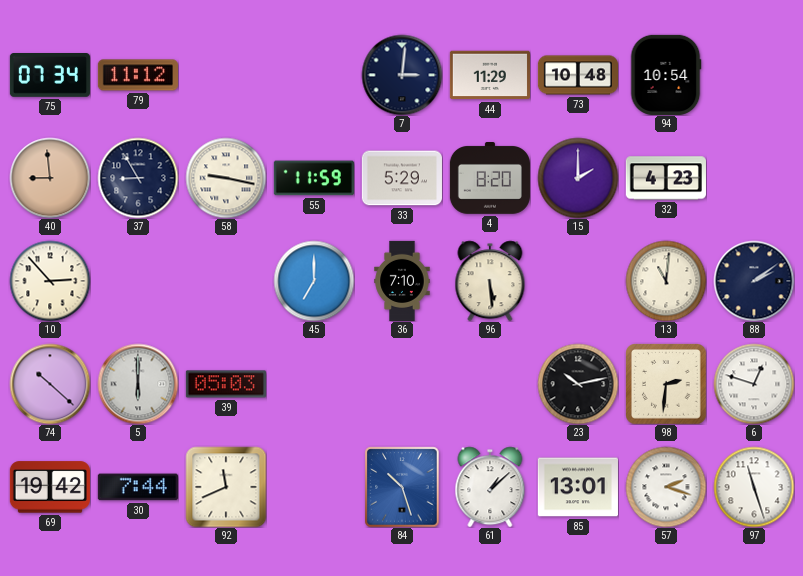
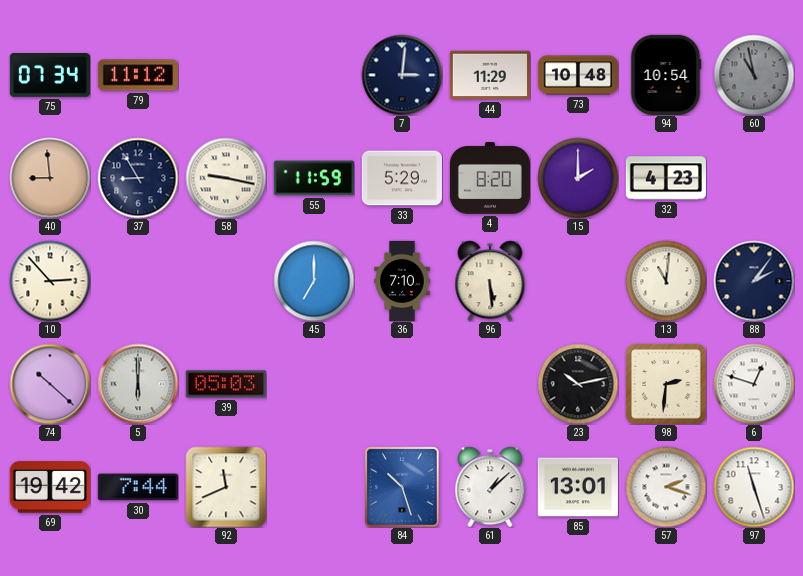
60: none -> 10:58 (754, 75)
88: 2:09 -> 2:06 (754, 281)
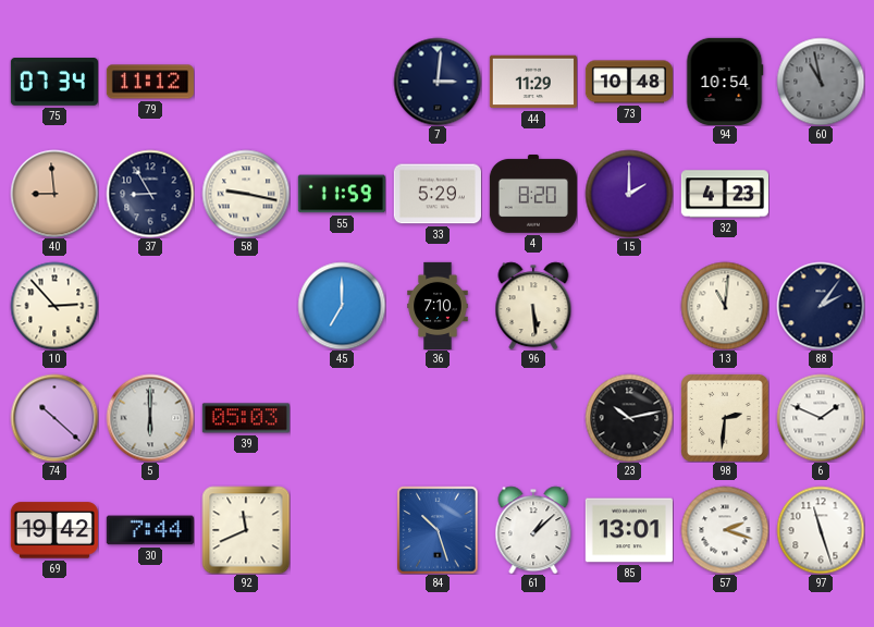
6: 12:48 -> 1:49 (821, 418)
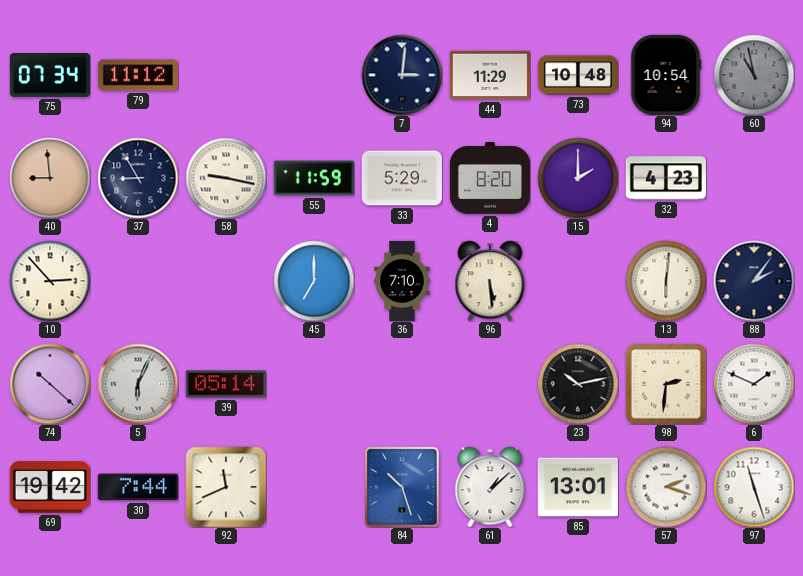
13: 11:01 -> 6:01 (666, 281)
5: 6:00 -> 6:04 (138, 384)
39: 05:03 -> 05:14 (226, 384)
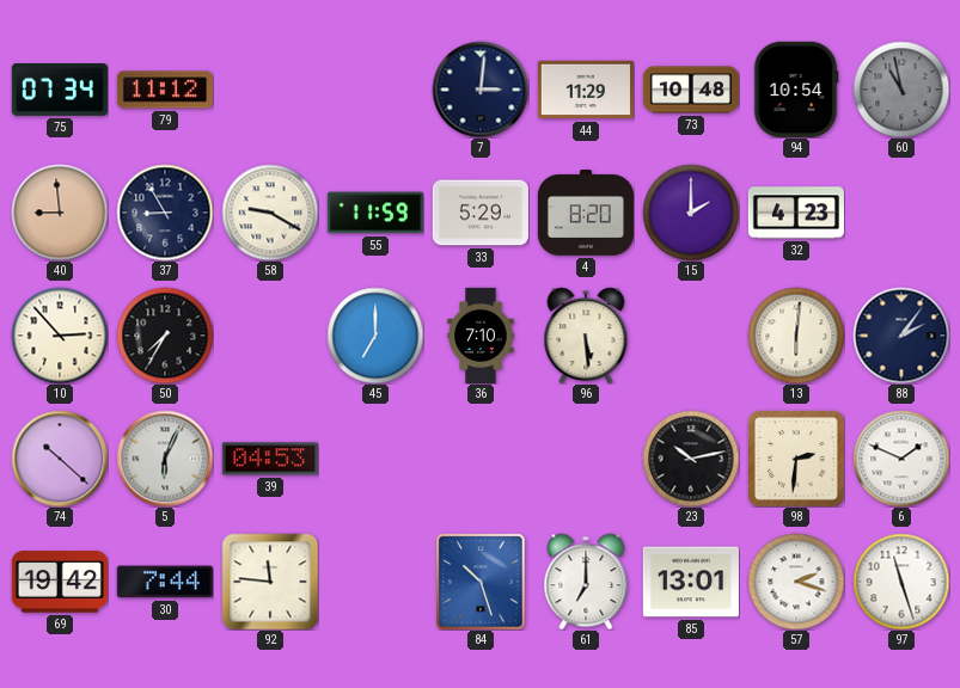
58: 9:17 -> 9:20 (270, 213)
50: none -> 7:35 (165, 336)
39: 05:14 -> 04:53 (270, 459)
92: 11:41 -> 11:46 (270, 582)
61: 1:08 -> 7:00 (586, 582)
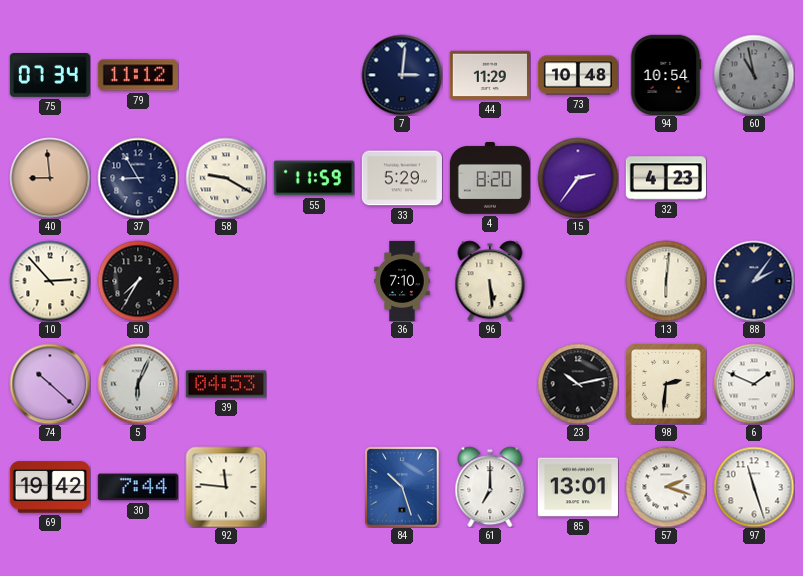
15: 2:00 -> 2:36 (578, 178)
45: 7:00 -> none (375, 336)
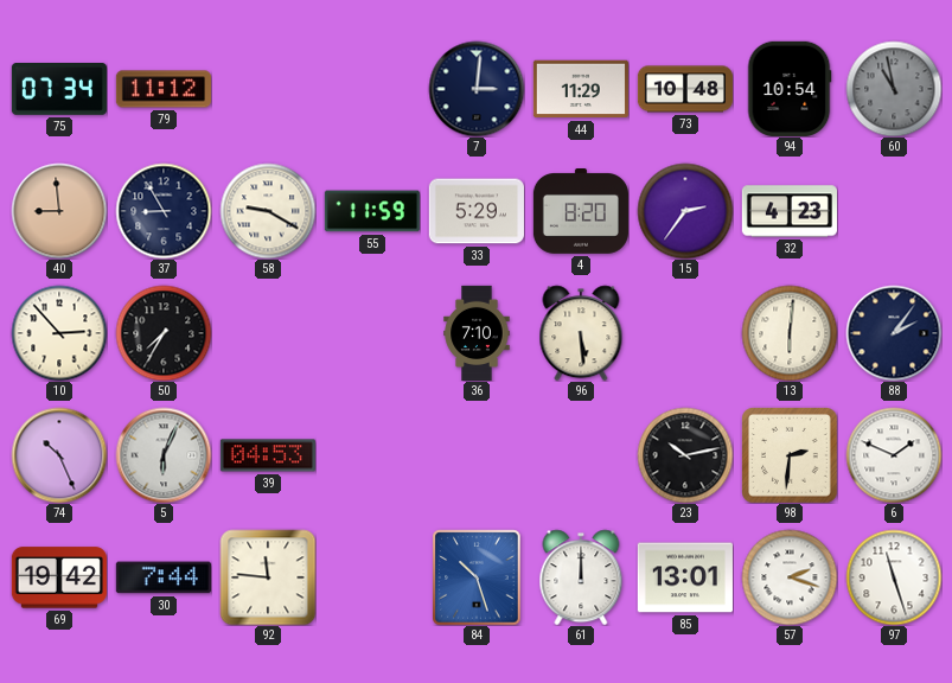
74: 10:22 -> 10:26 (59, 455)
61: 7:00 -> 12:00 (581, 577)
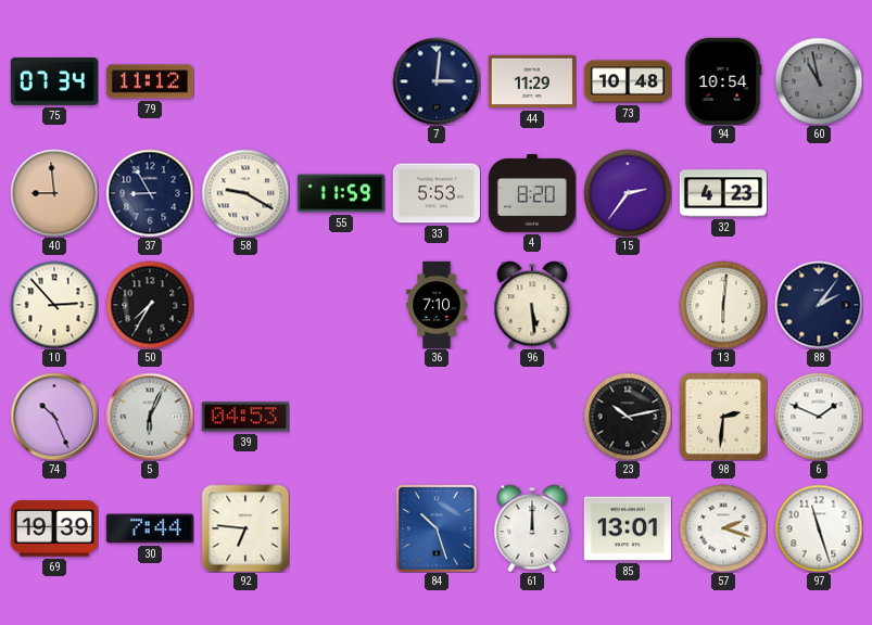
33: 5:29 -> 5:53 (437, 193)
69: 19:42 -> 19:39 (54, 528)
92: 11:46 -> 6:46 (245, 528)
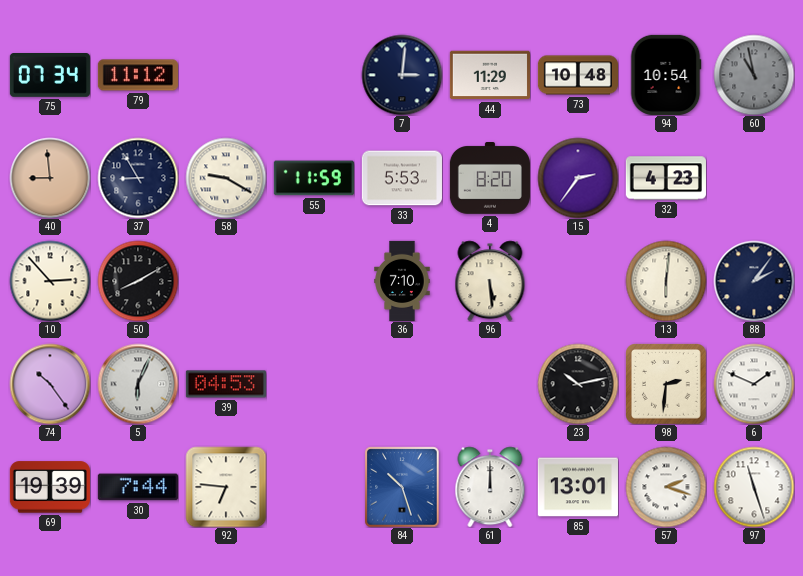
50: 7:35 -> 8:10 (138, 281)
74: 10:26 -> 10:24 (50, 384)
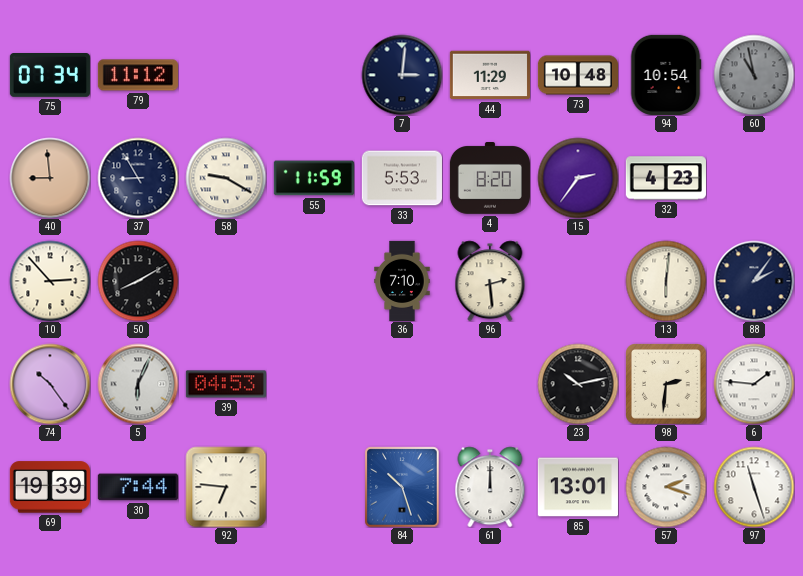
96: 5:29 -> 2:29 (490, 281)
6: 1:49 -> 1:46 (754, 384)
